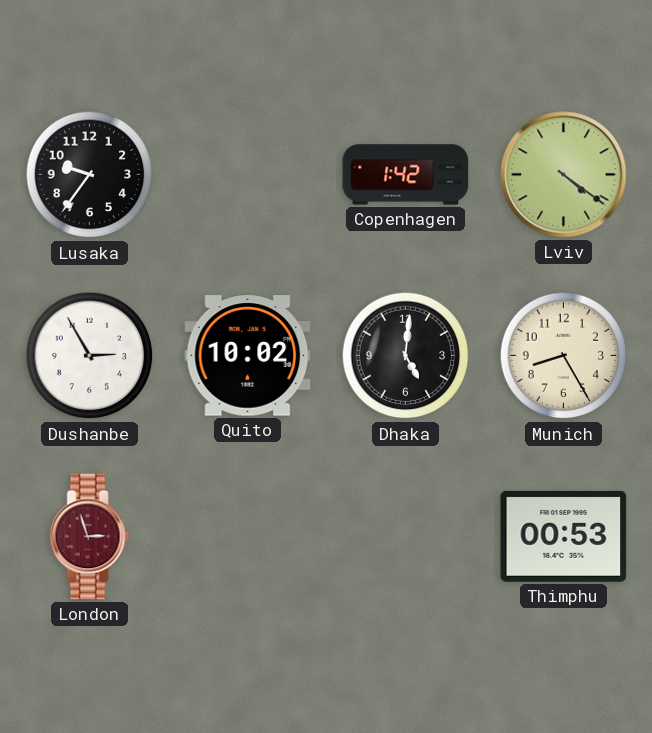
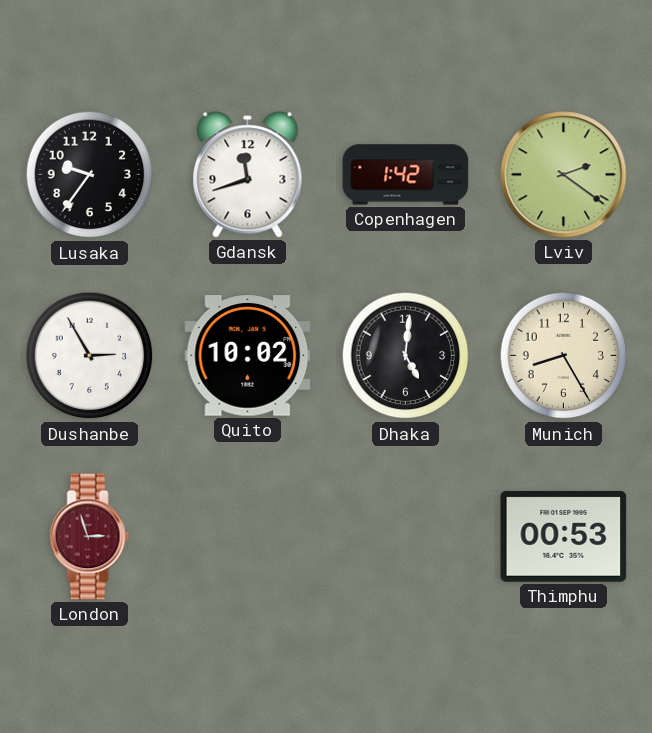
Gdansk: none -> 11:42 (248, 175)
Lviv: 4:21 -> 2:21 (564, 175)
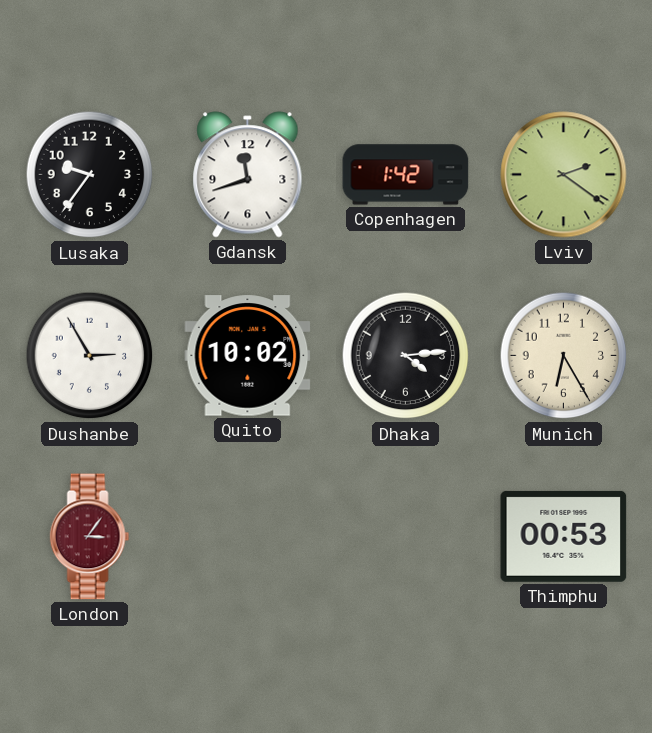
Dhaka: 5:01 -> 4:14 (406, 356)
Munich: 8:25 -> 6:25 (564, 356)
London: 2:57 -> 3:06 (90, 537)
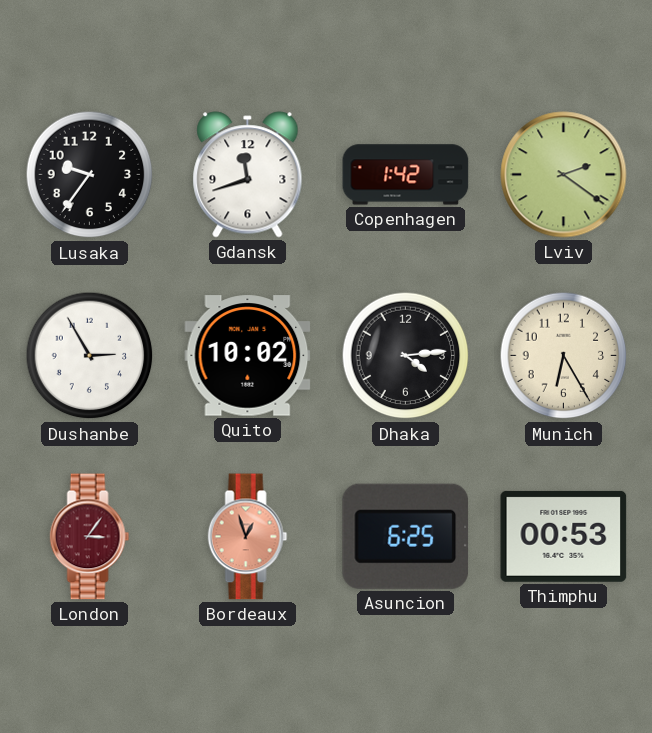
Bordeaux: none -> 12:57 (248, 537)
Asuncion: none -> 6:25 (406, 536)
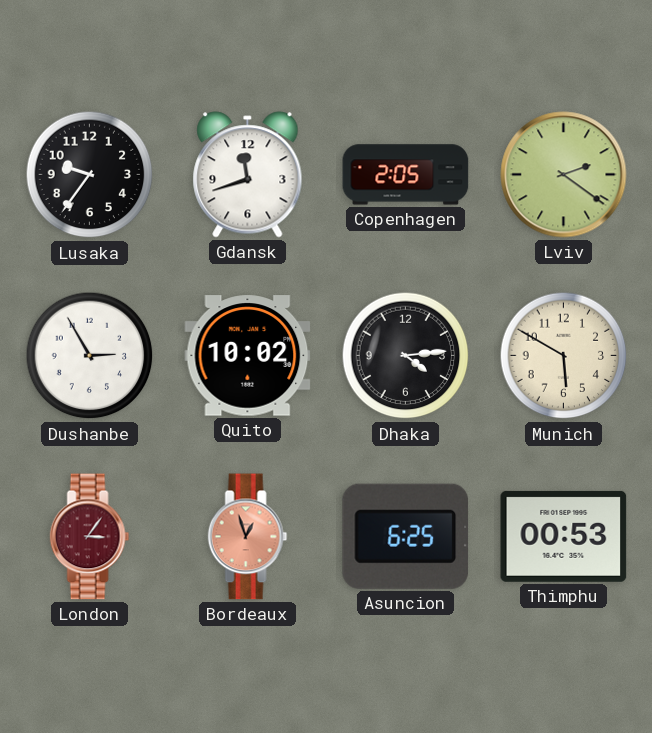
Copenhagen: 1:42 -> 2:05 (406, 175)
Munich: 6:25 -> 5:50 (564, 356)
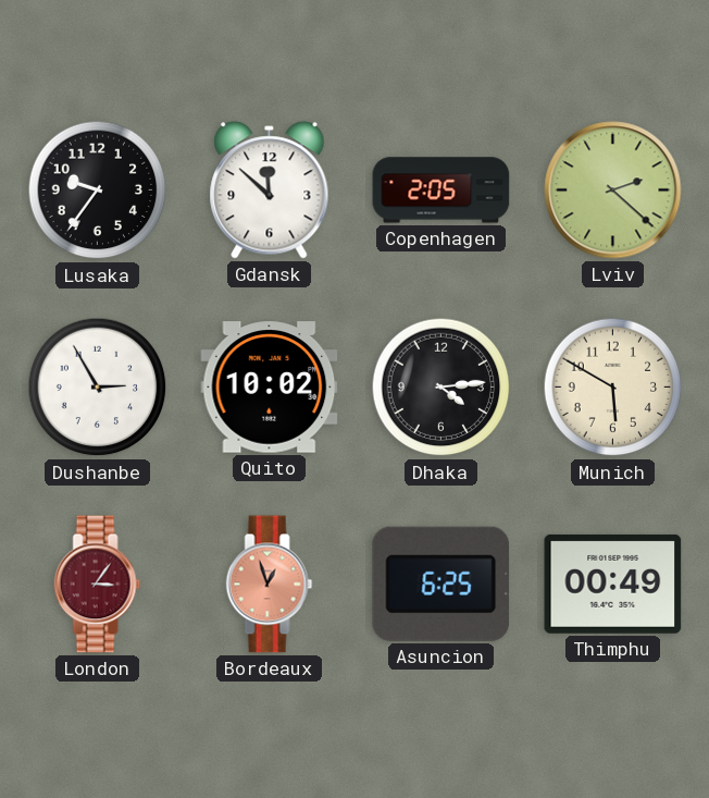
Gdansk: 11:42 -> 11:52 (270, 191)
Lviv: 2:21 -> 2:22 (613, 191)
Thimphu: 00:53 -> 00:49 (613, 584)
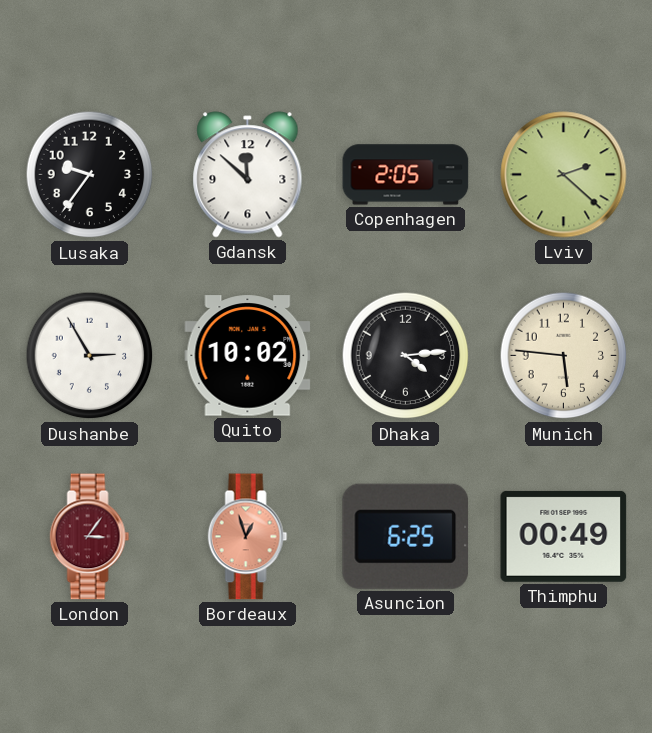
Munich: 5:50 -> 5:46 (564, 356)
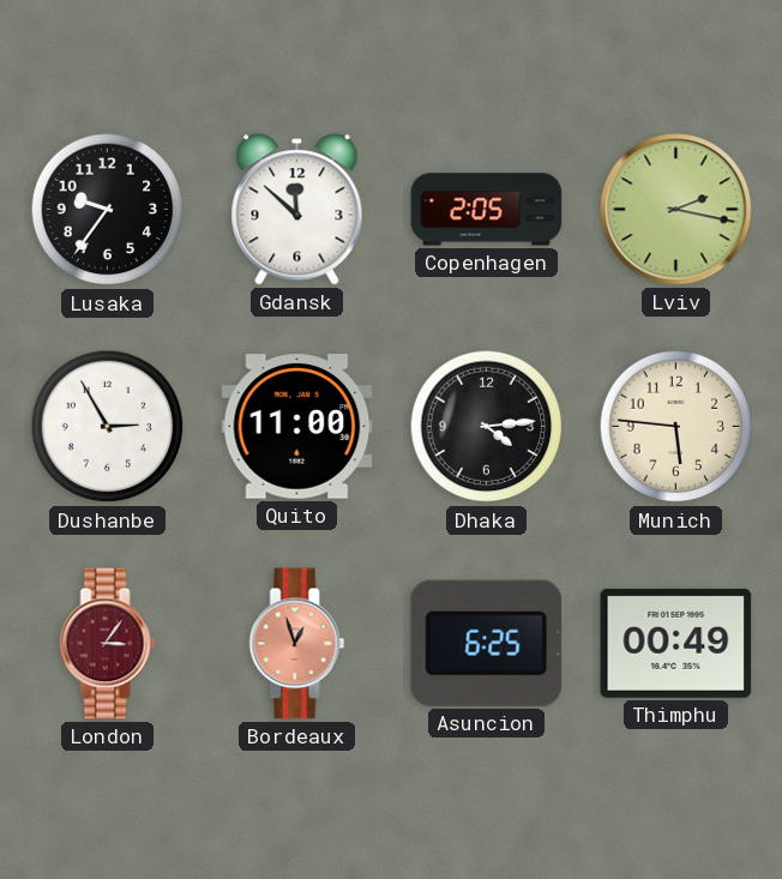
Lviv: 2:22 -> 2:17 (676, 210)
Quito: 10:02 -> 11:00 (297, 427)
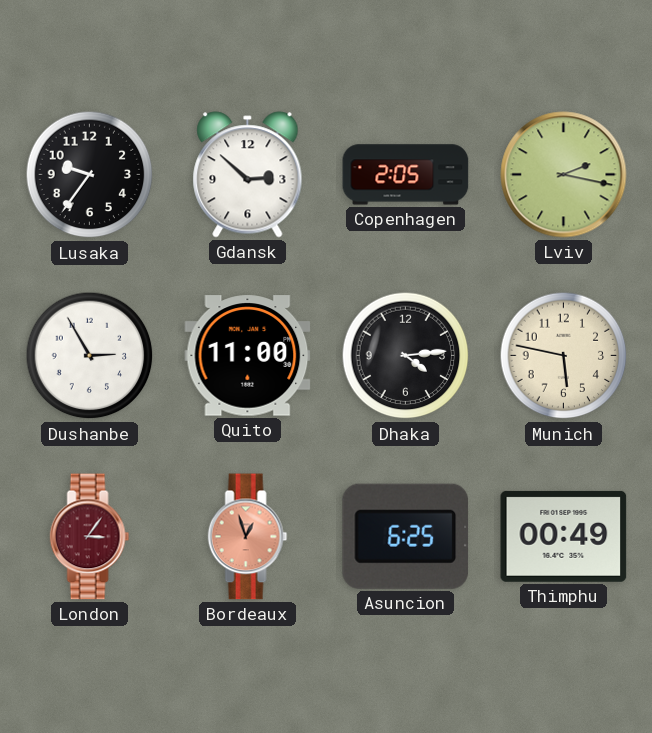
Gdansk: 11:52 -> 2:52 (248, 175)
Munich: 5:46 -> 5:47 (564, 356)
